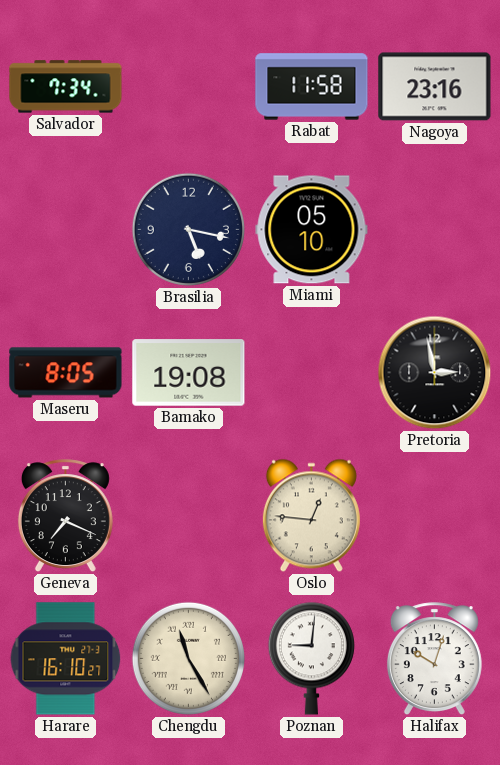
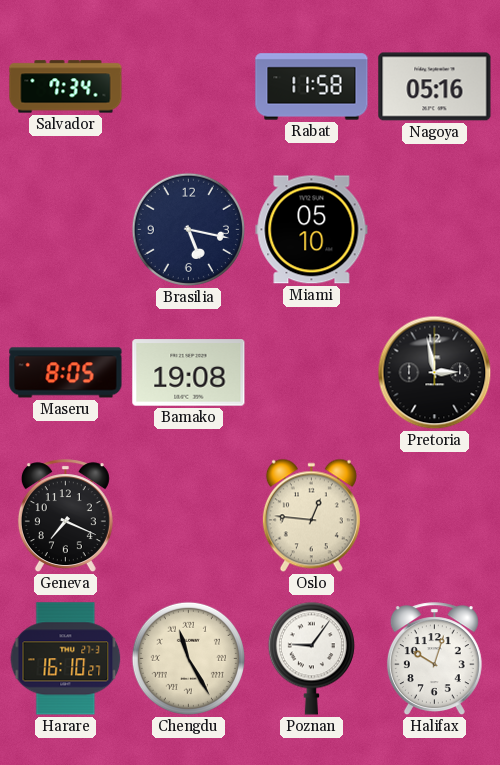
Nagoya: 23:16 -> 05:16 (435, 87)
Poznan: 9:01 -> 9:06 (311, 658)
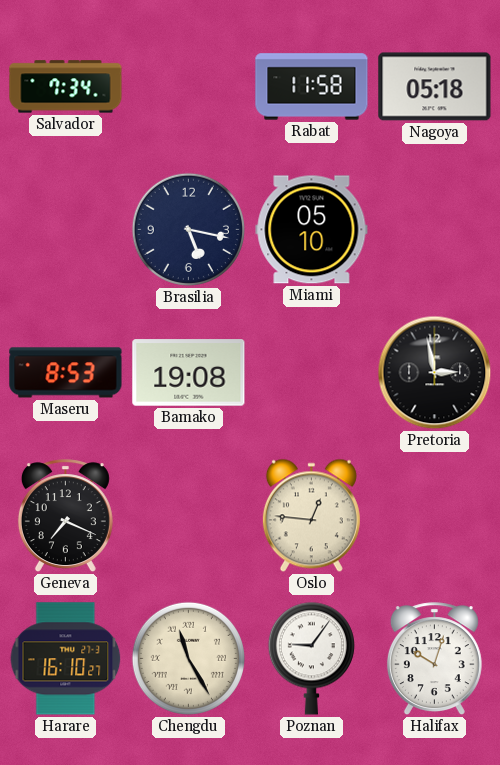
Nagoya: 05:16 -> 05:18 (435, 87)
Maseru: 8:05 -> 8:53 (66, 373)
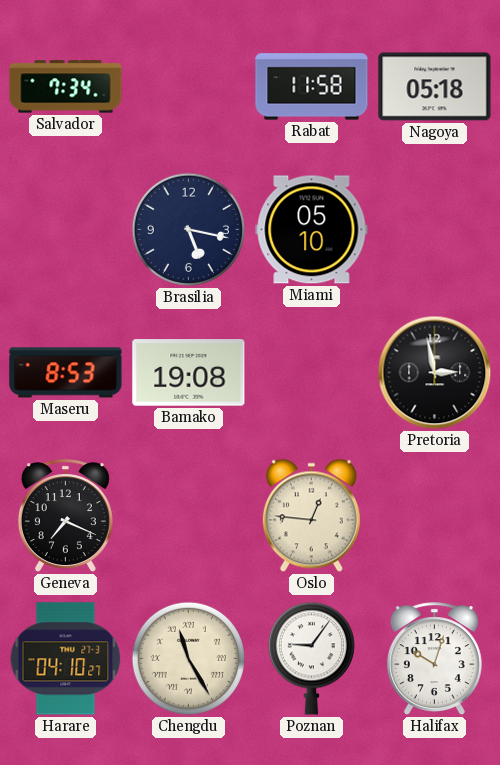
Harare: 16:10 -> 04:10 (66, 659)
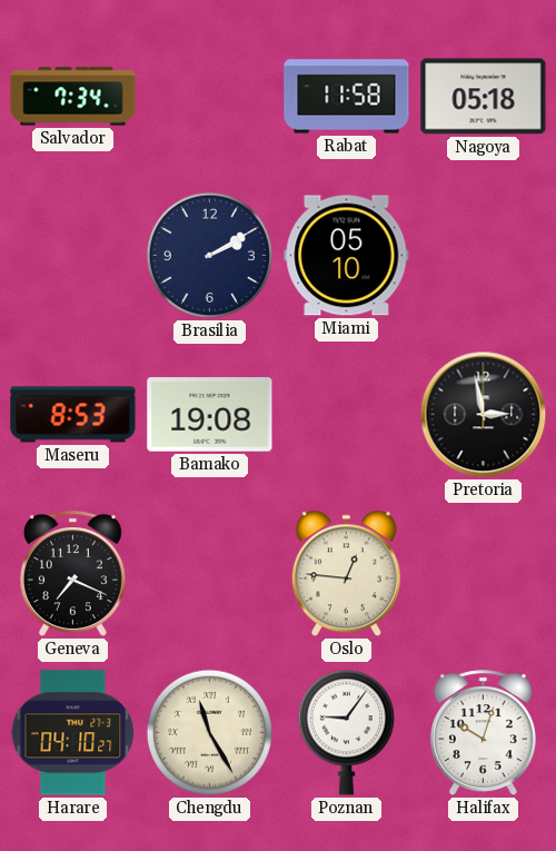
Brasilia: 5:17 -> 2:10 (209, 255)
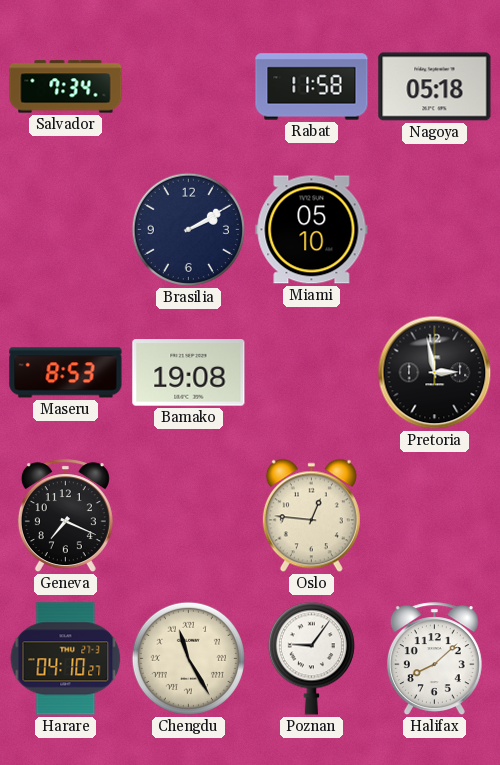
Halifax: 10:03 -> 8:08 (434, 659)
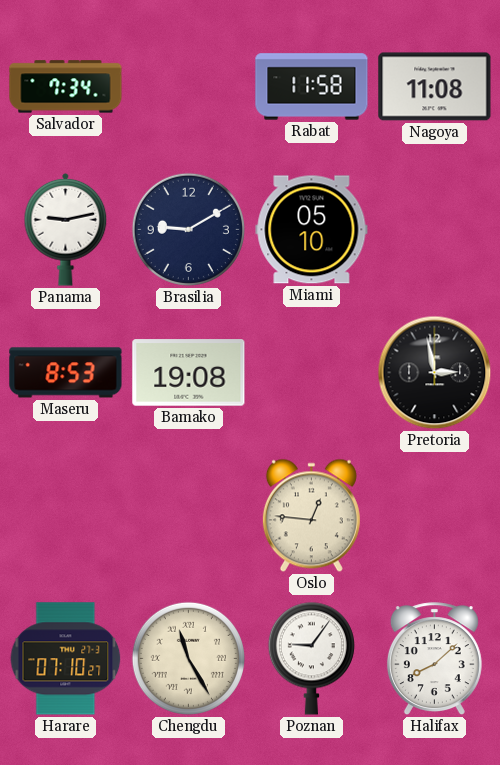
Nagoya: 05:18 -> 11:08 (435, 87)
Panama: none -> 9:13 (66, 229)
Brasilia: 2:10 -> 9:10 (188, 229)
Geneva: 7:19 -> none (65, 516)
Harare: 04:10 -> 07:10 (66, 659)
